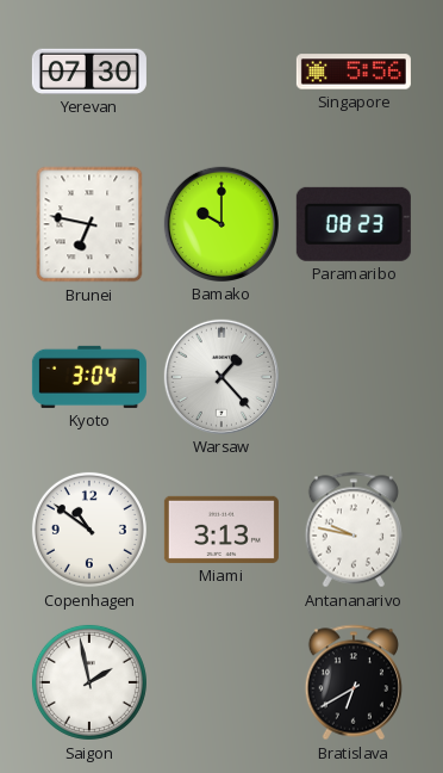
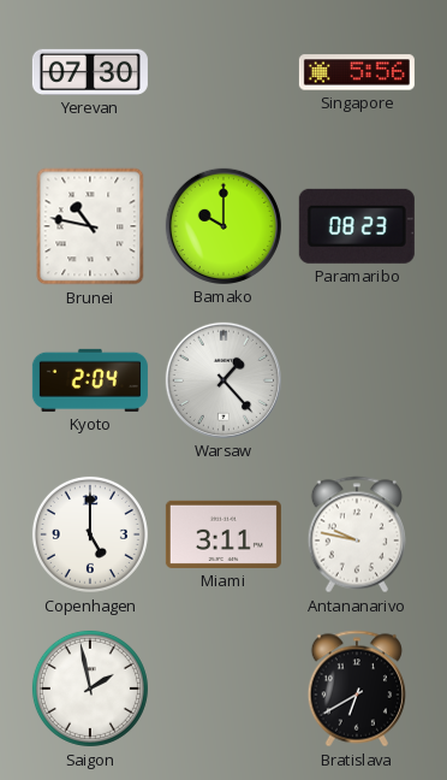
Brunei: 6:47 -> 10:47 (90, 226)
Kyoto: 3:04 -> 2:04 (90, 380)
Copenhagen: 10:51 -> 5:00 (90, 534)
Miami: 3:13 -> 3:11 (223, 534)
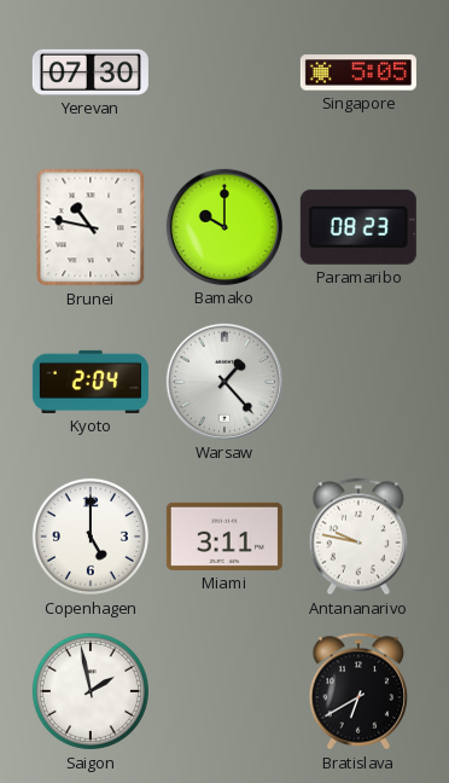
Singapore: 5:56 -> 5:05 (358, 72)
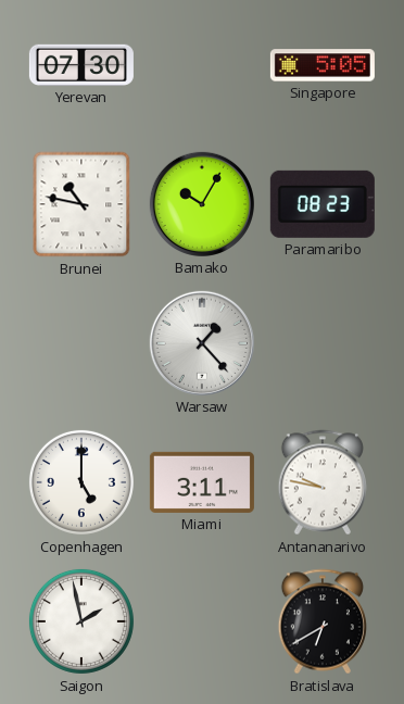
Bamako: 10:00 -> 10:05 (202, 204)
Kyoto: 2:04 -> none (91, 382)
